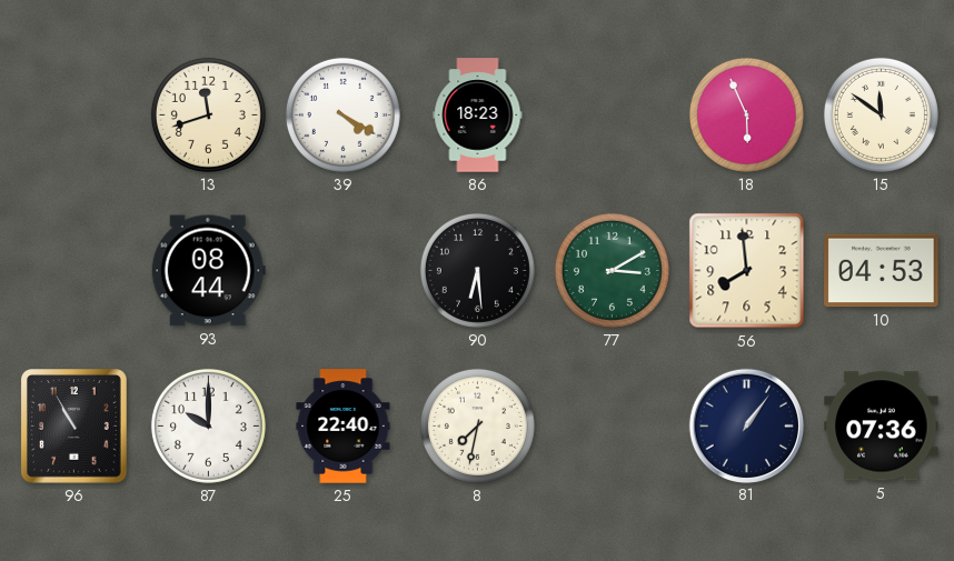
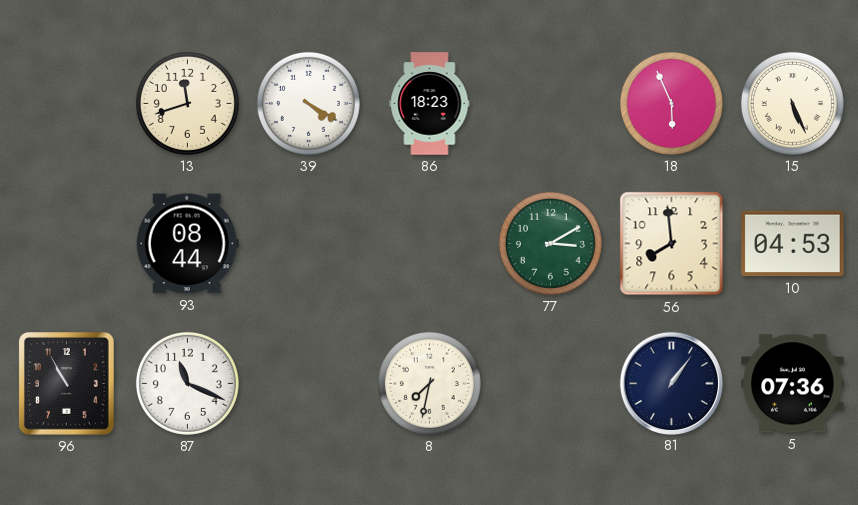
15: 11:51 -> 5:26 (792, 103)
90: 6:29 -> none (477, 270)
87: 10:00 -> 11:19 (187, 383)
25: 22:40 -> none (344, 427)
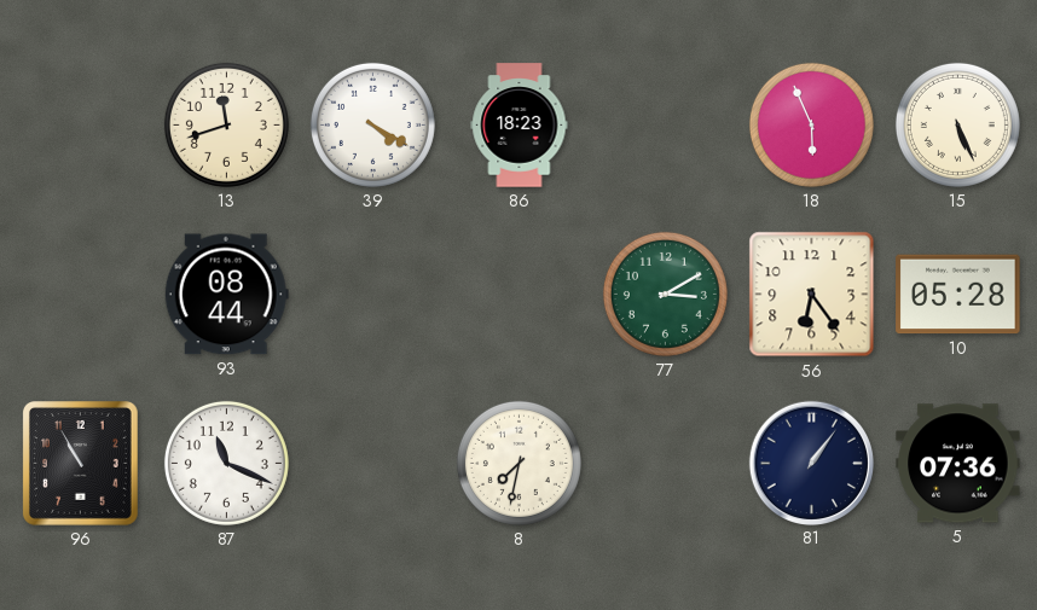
56: 7:59 -> 6:24 (812, 295)
10: 04:53 -> 05:28 (958, 295)
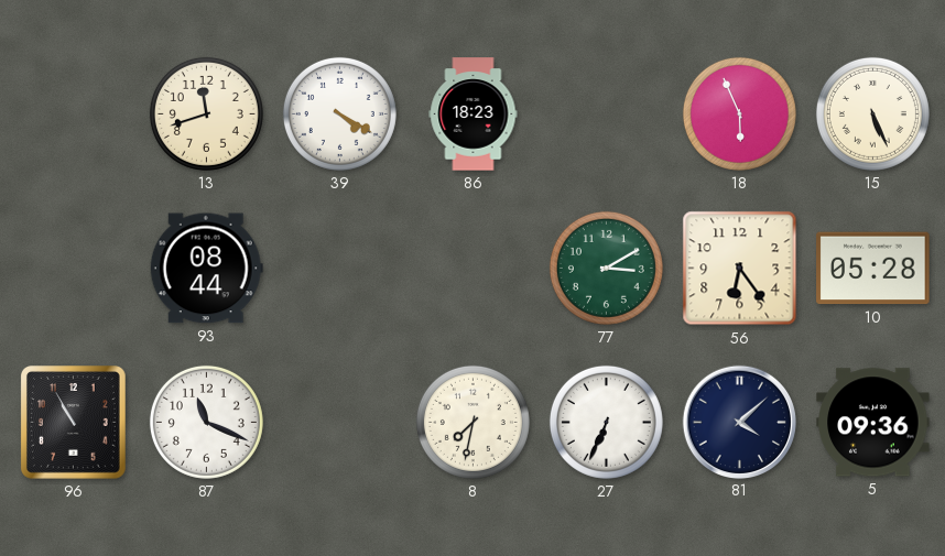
27: none -> 6:34 (606, 422)
81: 1:06 -> 4:08 (740, 422)
5: 07:36 -> 09:36 (873, 423)
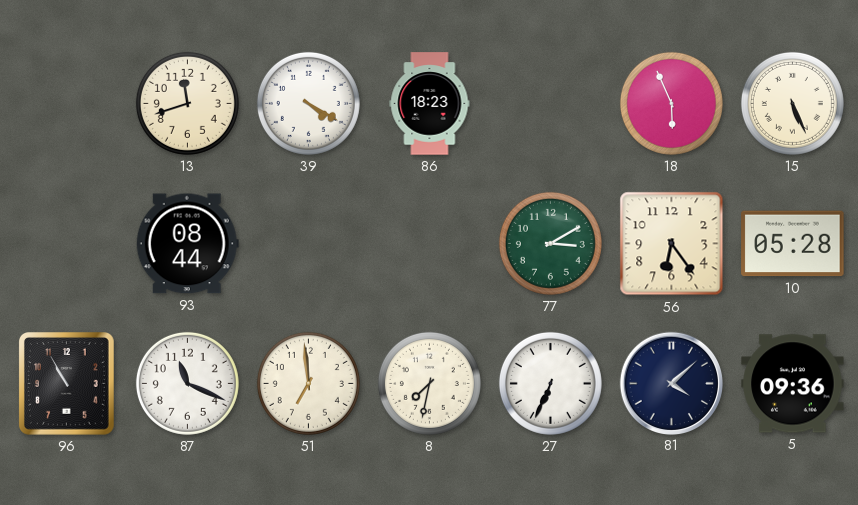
51: none -> 6:59 (308, 383)
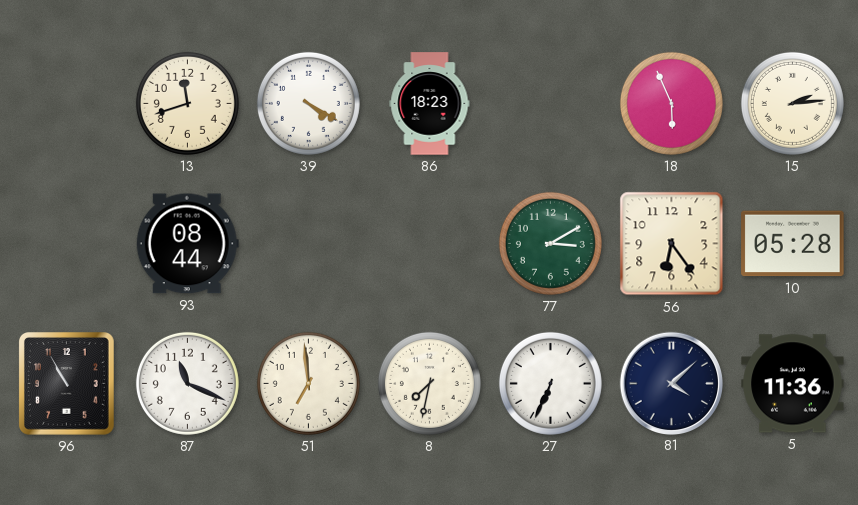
15: 5:26 -> 2:14 (792, 103)
5: 09:36 -> 11:36 (793, 384)
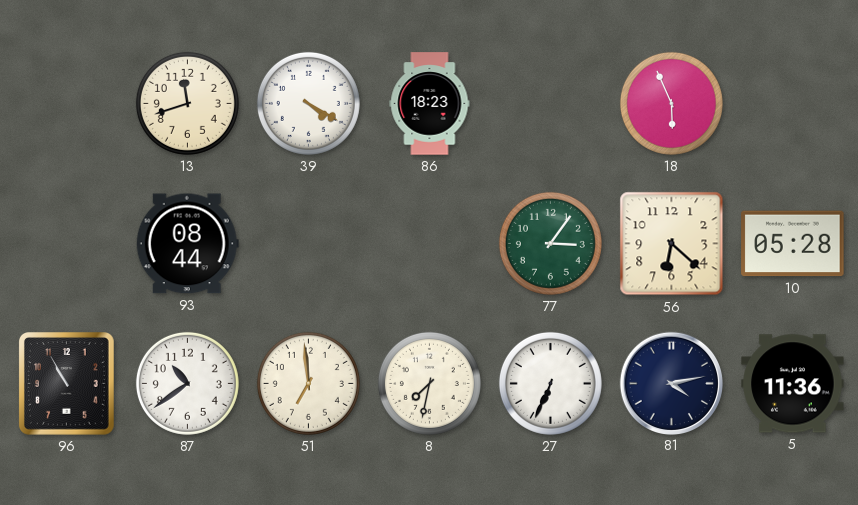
15: 2:14 -> none (792, 103)
77: 3:10 -> 3:06 (550, 243)
56: 6:24 -> 6:22 (672, 244)
87: 11:19 -> 10:39 (187, 383)
81: 4:08 -> 4:13 (672, 383)
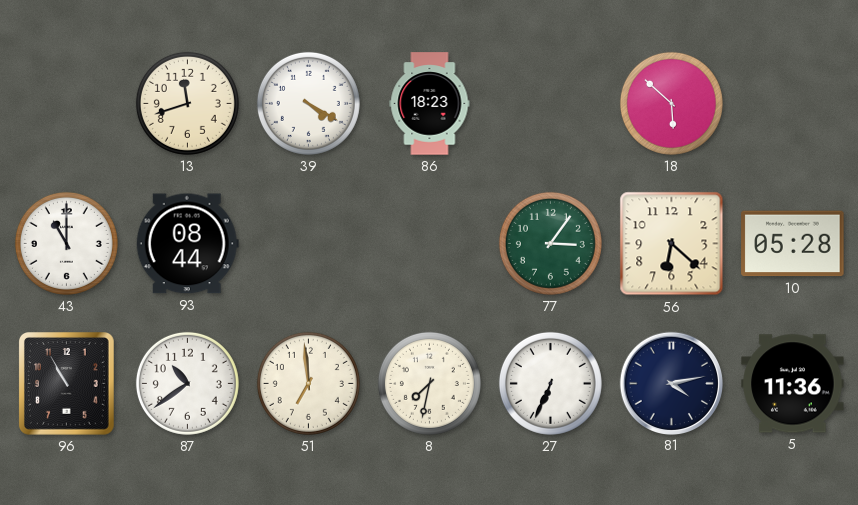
18: 5:56 -> 5:52 (671, 103)
43: none -> 11:00 (66, 243)
